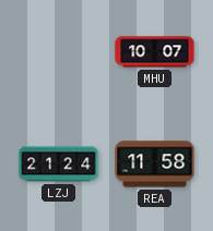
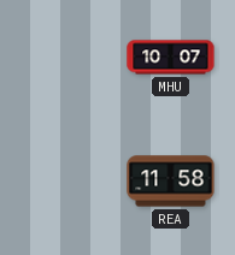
LZJ: 21:24 -> none (59, 165)
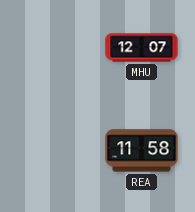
MHU: 10:07 -> 12:07 (142, 48)
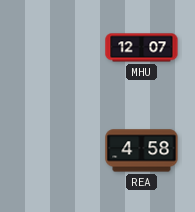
REA: 11:58 -> 4:58 (142, 151)
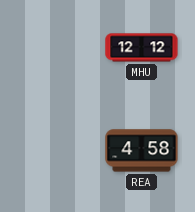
MHU: 12:07 -> 12:12 (142, 48)
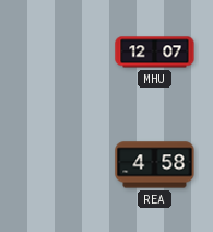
MHU: 12:12 -> 12:07 (155, 53)
